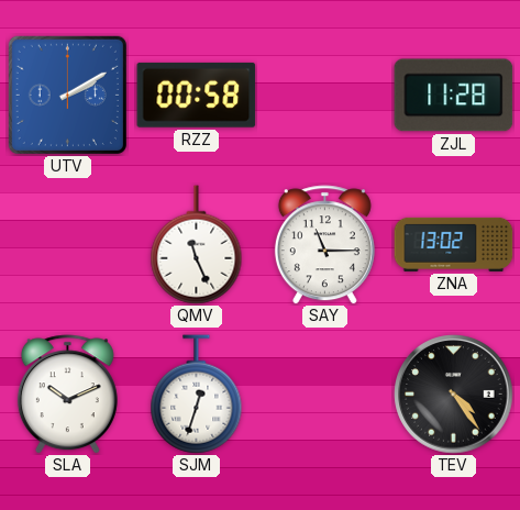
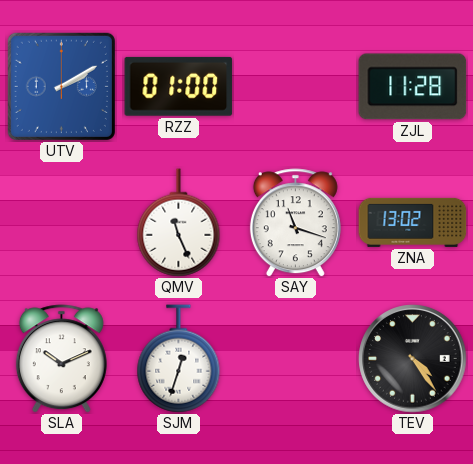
RZZ: 00:58 -> 01:00 (179, 86)
SAY: 11:15 -> 11:18 (295, 223)
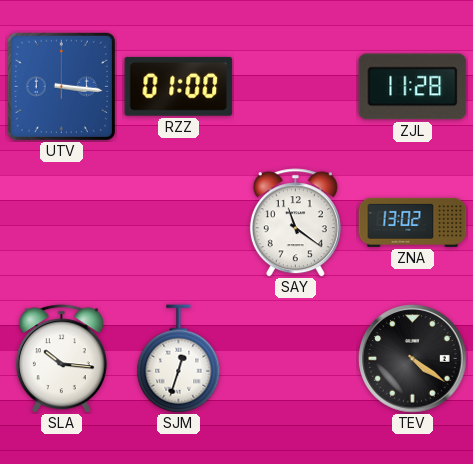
UTV: 2:10 -> 3:16 (61, 86)
QMV: 11:26 -> none (179, 223)
SAY: 11:18 -> 11:21 (295, 223)
SLA: 10:11 -> 10:16 (61, 359)
TEV: 4:24 -> 4:21 (413, 359)
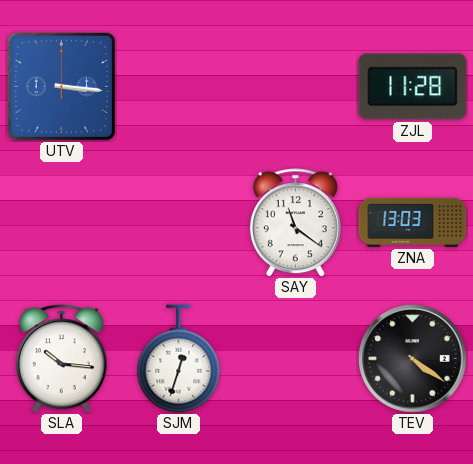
RZZ: 01:00 -> none (179, 86)
ZNA: 13:02 -> 13:03 (413, 222)
